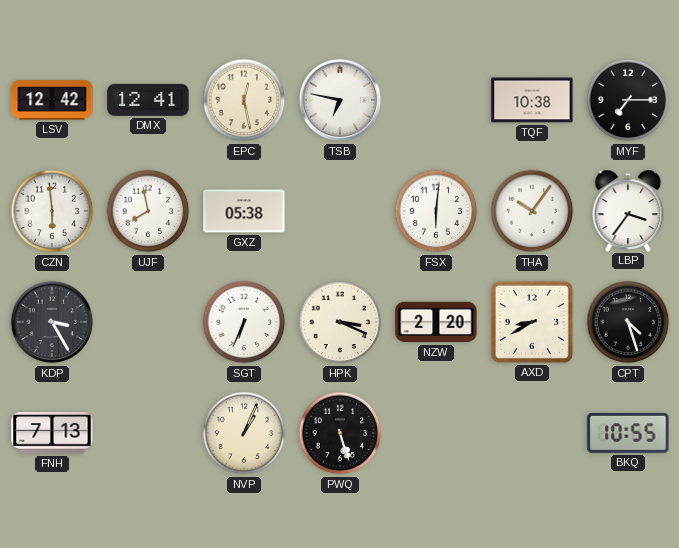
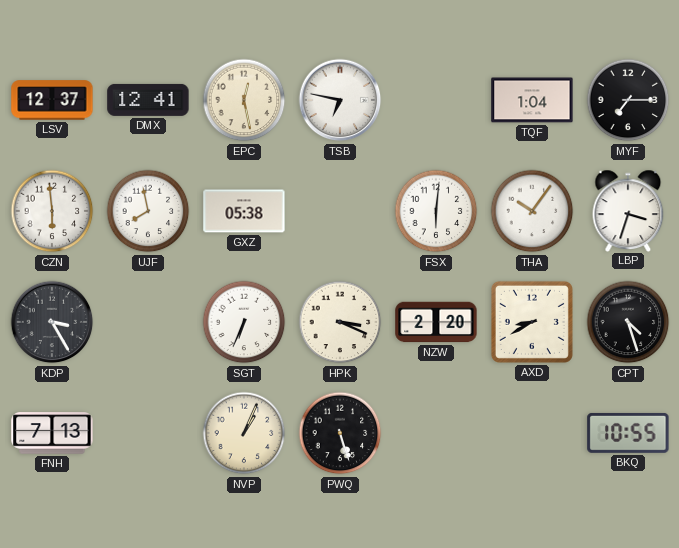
LSV: 12:42 -> 12:37 (52, 100)
TQF: 10:38 -> 1:04 (532, 100)
LBP: 3:36 -> 3:33 (628, 210)
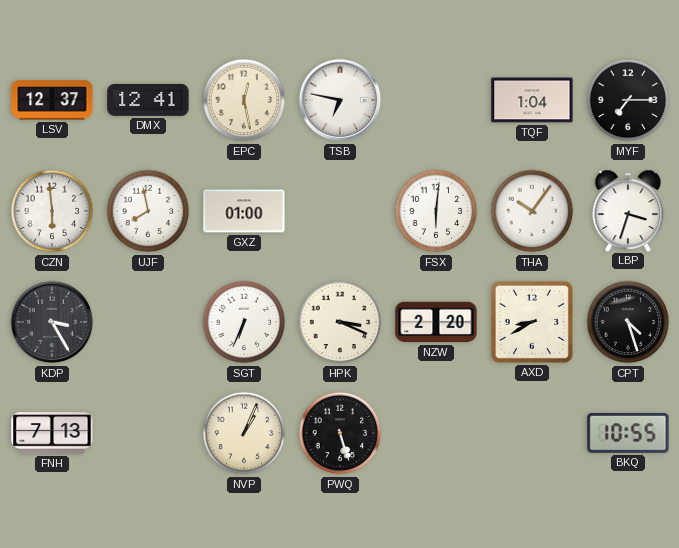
GXZ: 05:38 -> 01:00 (244, 211)
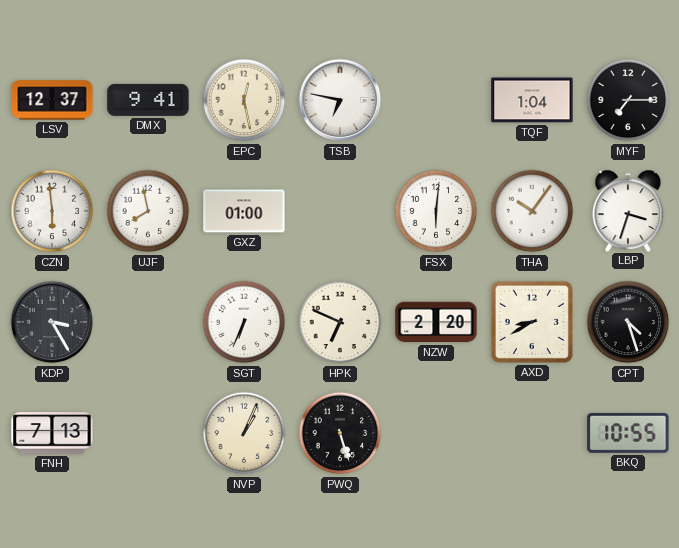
DMX: 12:41 -> 9:41 (148, 100)
HPK: 3:19 -> 6:49 (340, 322)
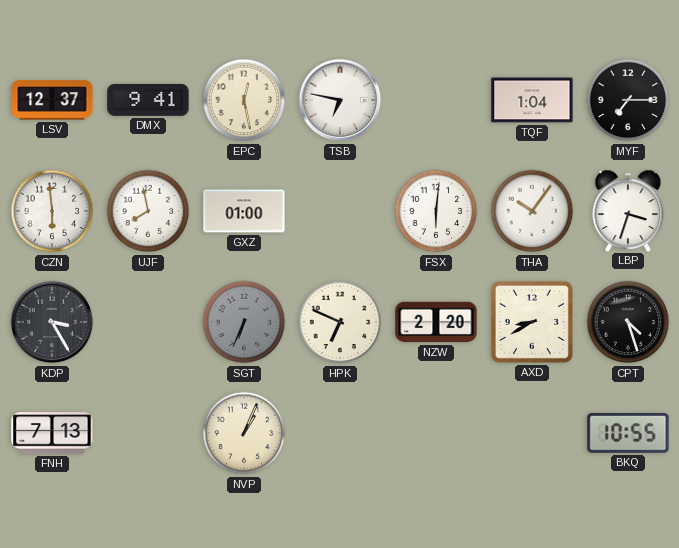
SGT dial: white -> grey (244, 322)
PWQ: 5:27 -> none (340, 433)
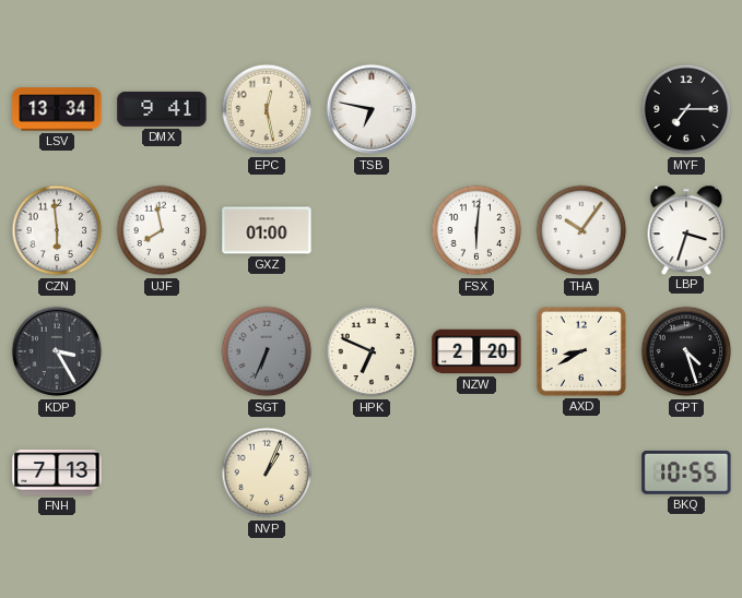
LSV: 12:37 -> 13:34 (57, 109)
TQF: 1:04 -> none (532, 100)
